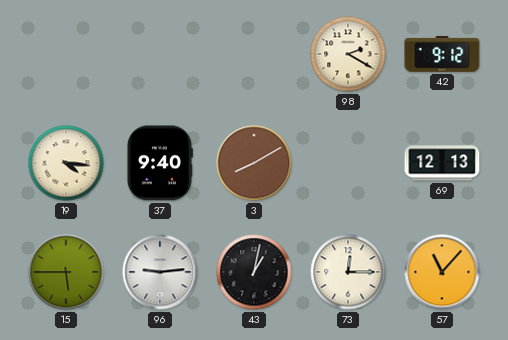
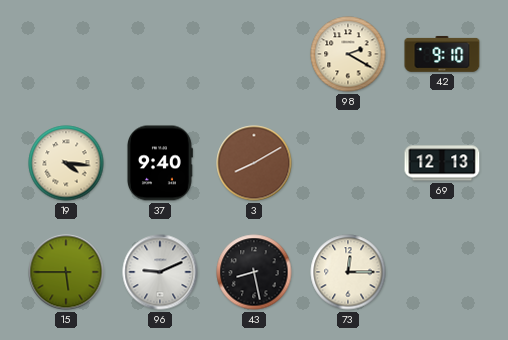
42: 9:12 -> 9:10 (442, 54)
96: 9:14 -> 9:11 (160, 272)
43: 1:02 -> 8:28 (254, 272)
57: 11:07 -> none (442, 272)
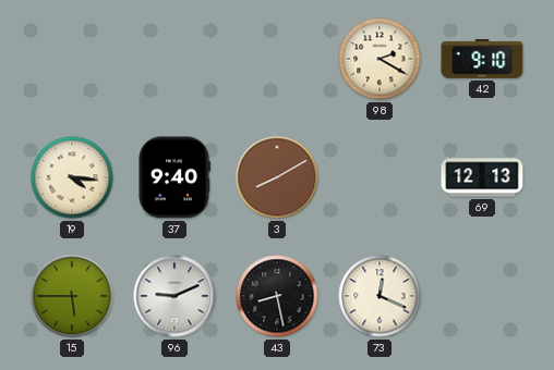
73: 12:15 -> 12:19 (380, 296)
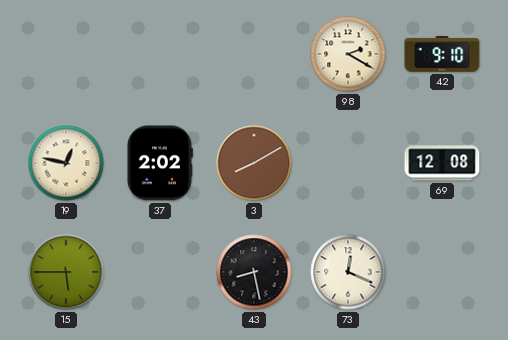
19: 4:16 -> 12:47 (66, 163)
37: 9:40 -> 2:02 (159, 163)
69: 12:13 -> 12:08 (442, 163)
96: 9:11 -> none (174, 296)
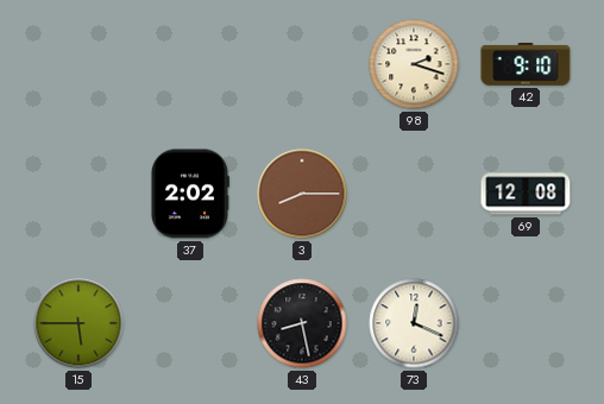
98: 2:20 -> 2:18 (414, 64)
19: 12:47 -> none (66, 163)
3: 8:10 -> 8:15 (302, 194)
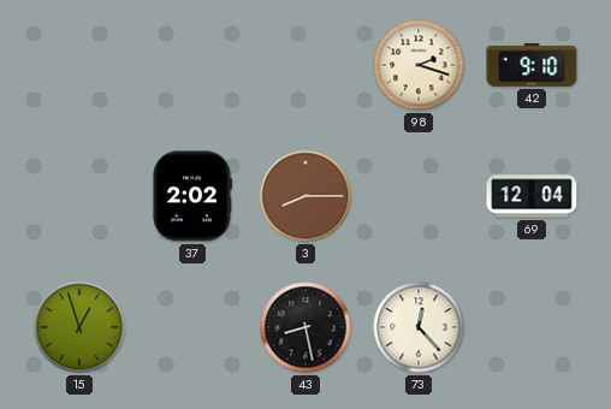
69: 12:08 -> 12:04 (532, 196)
15: 5:45 -> 12:57 (79, 327)
73: 12:19 -> 12:23 (419, 327)
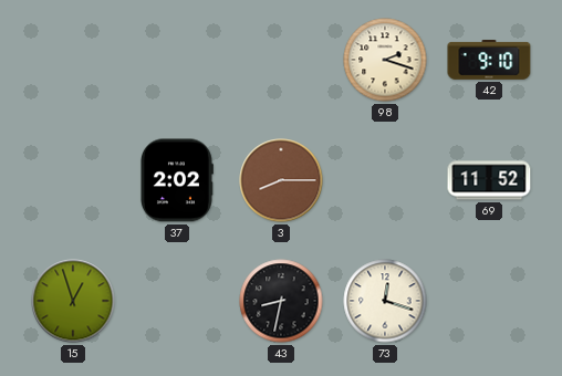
69: 12:04 -> 11:52 (489, 180)
43: 8:28 -> 8:32 (281, 301)
73: 12:23 -> 12:18 (385, 301)
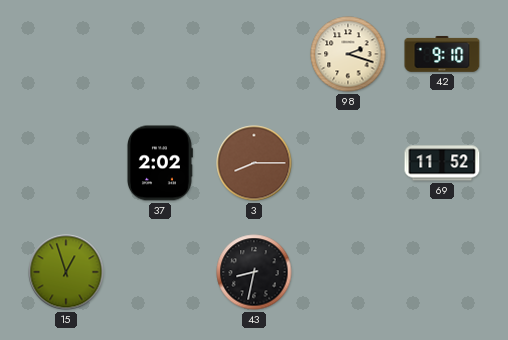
73: 12:18 -> none (385, 301)
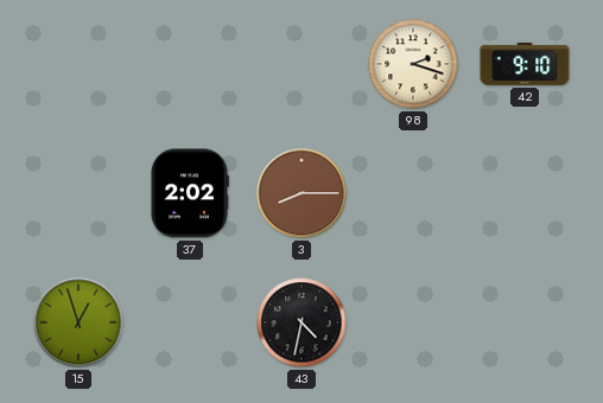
69: 11:52 -> none (442, 163)
43: 8:32 -> 4:32 (301, 322)
